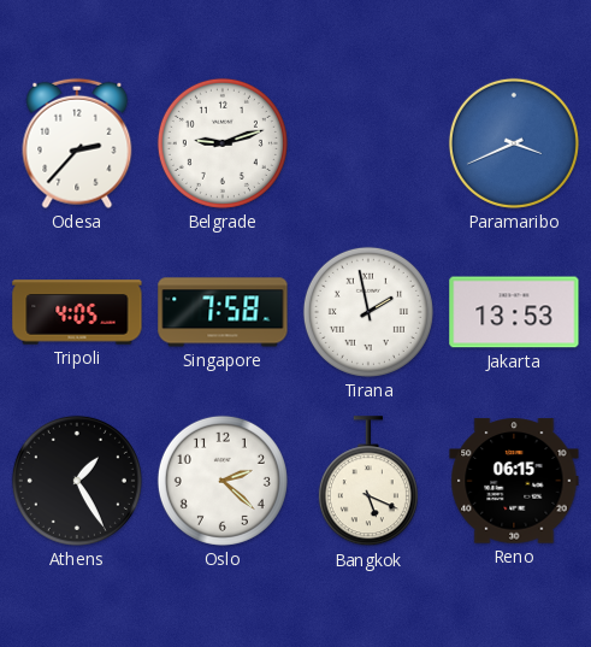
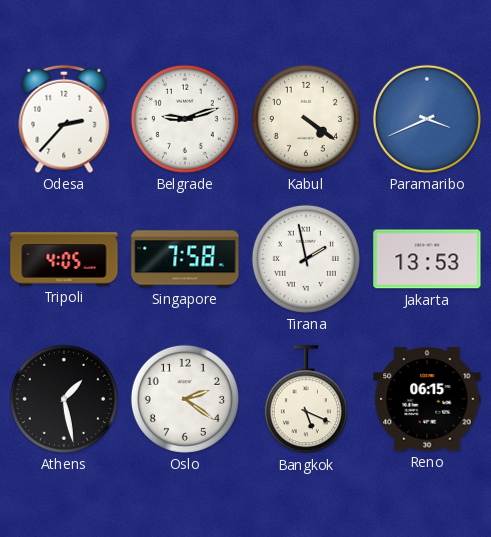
Kabul: none -> 4:21 (306, 119)
Athens: 1:25 -> 1:28 (64, 399)
Oslo: 2:22 -> 2:21 (185, 399)
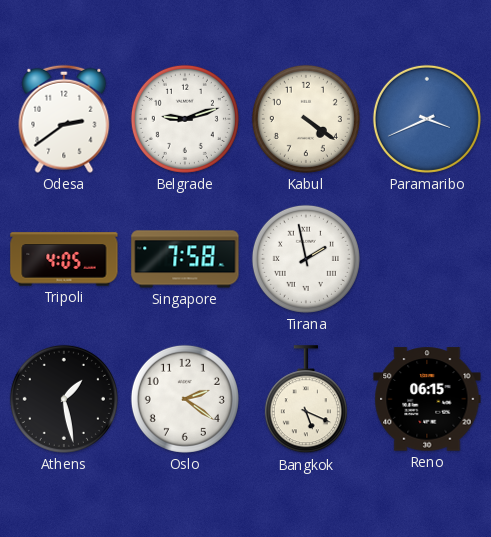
Odesa: 2:37 -> 2:39 (64, 119)
Jakarta: 13:53 -> none (427, 259)
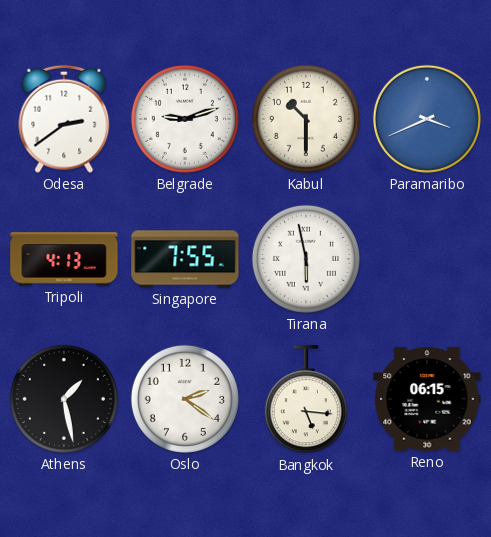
Kabul: 4:21 -> 10:30 (306, 119)
Tripoli: 4:05 -> 4:13 (64, 259)
Singapore: 7:58 -> 7:55 (185, 259)
Tirana: 1:58 -> 5:58 (306, 259)
Bangkok: 5:19 -> 5:16 (306, 400)
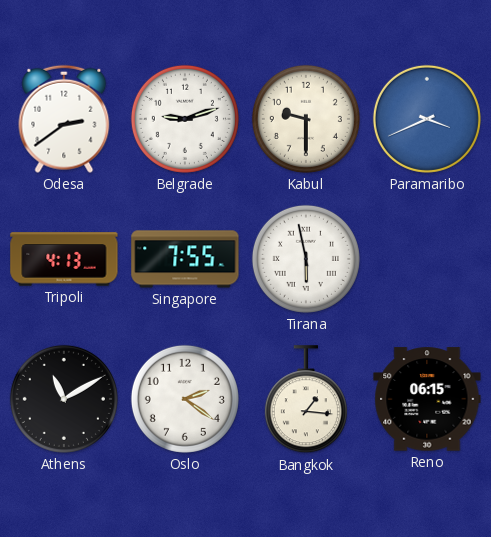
Kabul: 10:30 -> 9:30 (306, 119)
Athens: 1:28 -> 11:10 (64, 399)
Bangkok: 5:16 -> 1:16 (306, 400)
